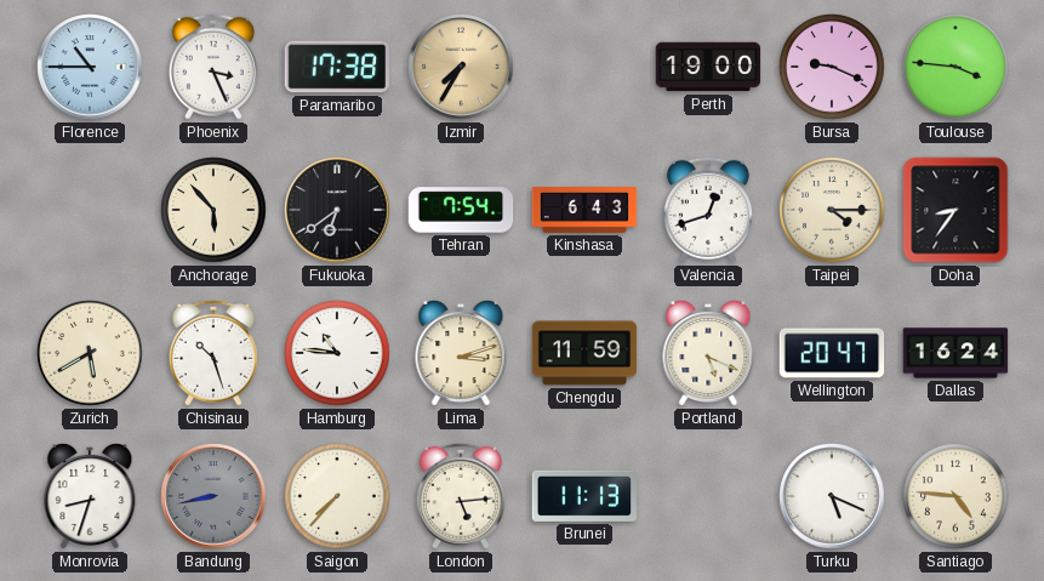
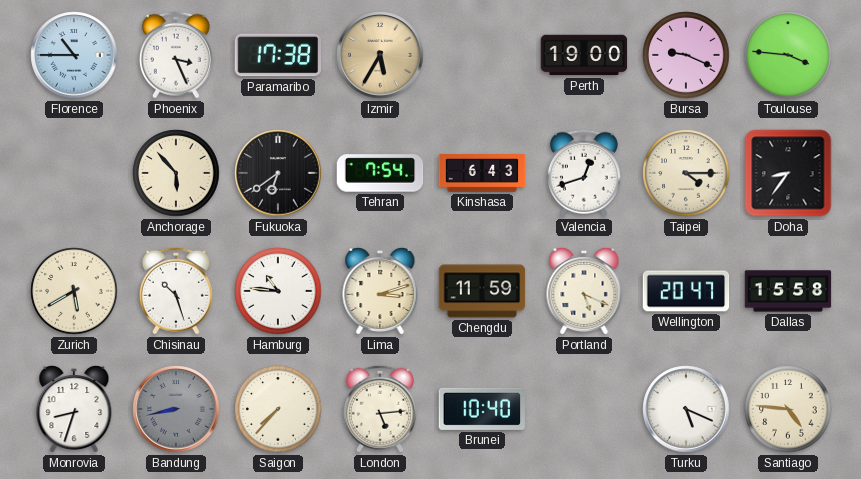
Izmir: 7:35 -> 5:35 (380, 55)
Dallas: 16:24 -> 15:58 (788, 291)
Brunei: 11:13 -> 10:40 (482, 409)
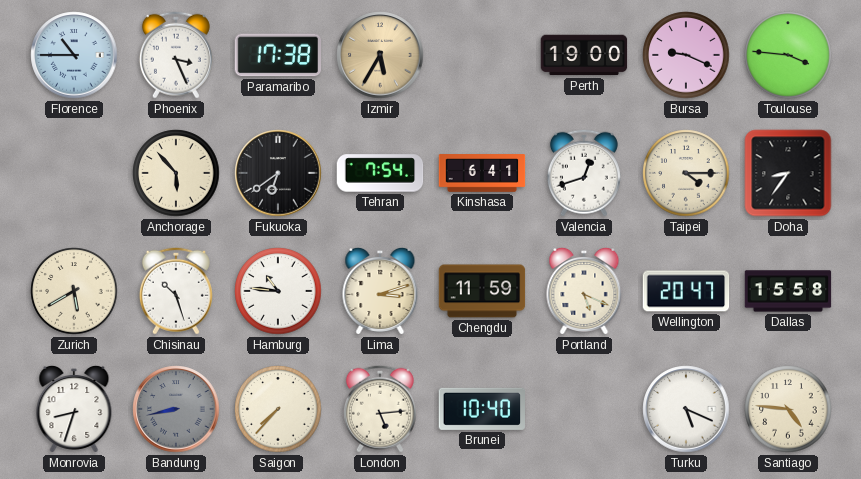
Kinshasa: 6:43 -> 6:41 (482, 173)
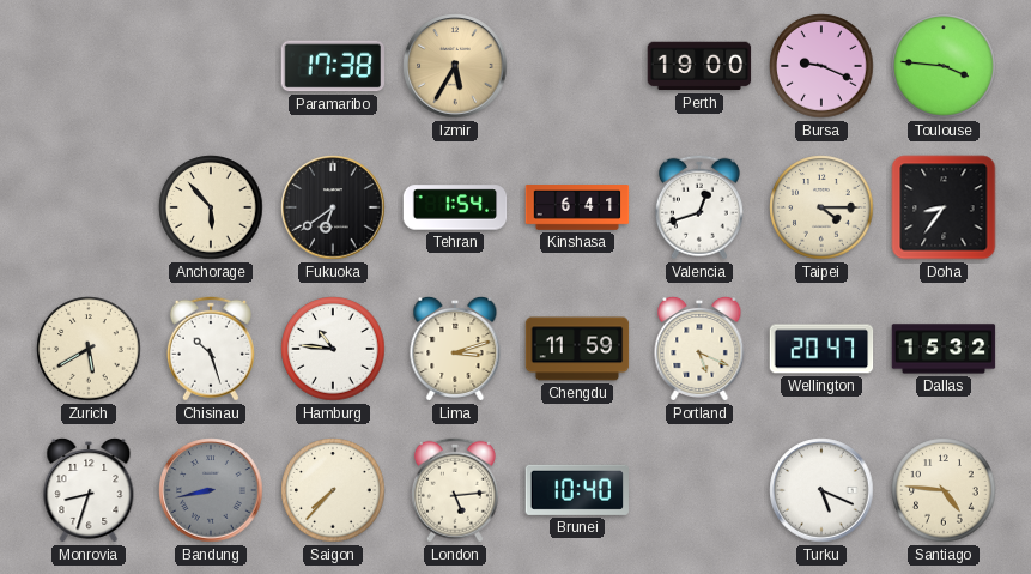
Florence: 10:45 -> none (74, 55)
Phoenix: 3:26 -> none (176, 55)
Tehran: 7:54 -> 1:54 (455, 207)
Dallas: 15:58 -> 15:32 (944, 349)
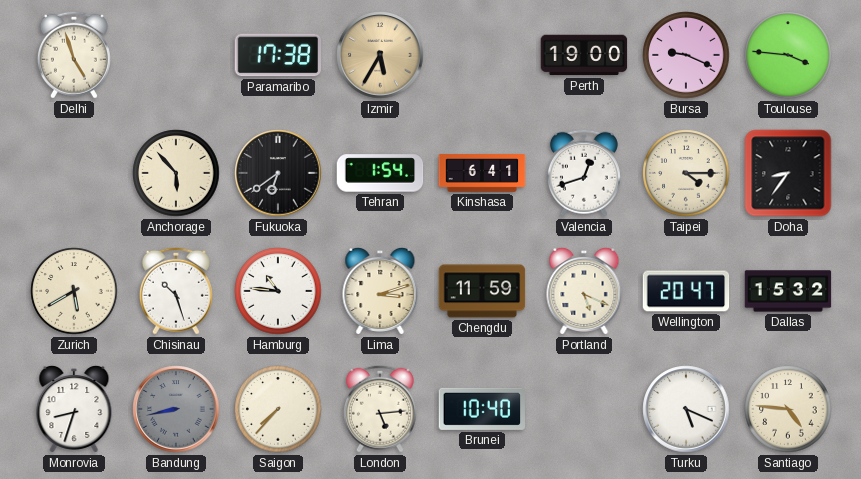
Delhi: none -> 4:57 (74, 55)
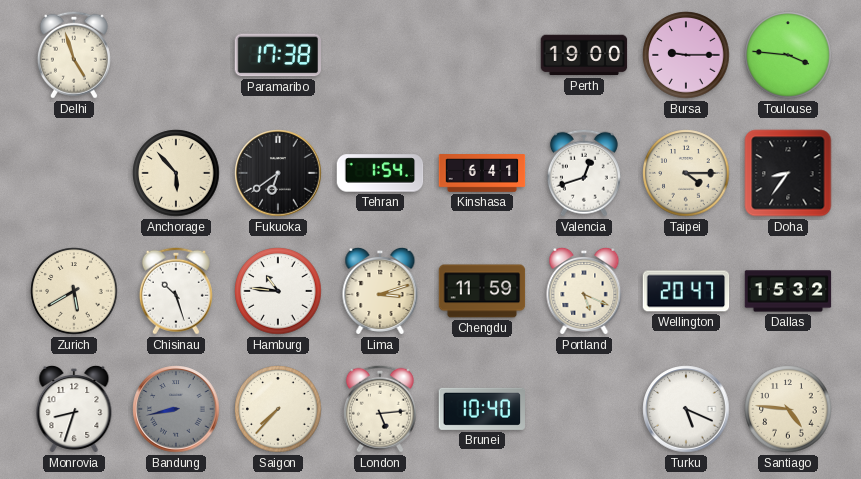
Izmir: 5:35 -> none (380, 55)
Bursa: 9:19 -> 9:15 (686, 55)
